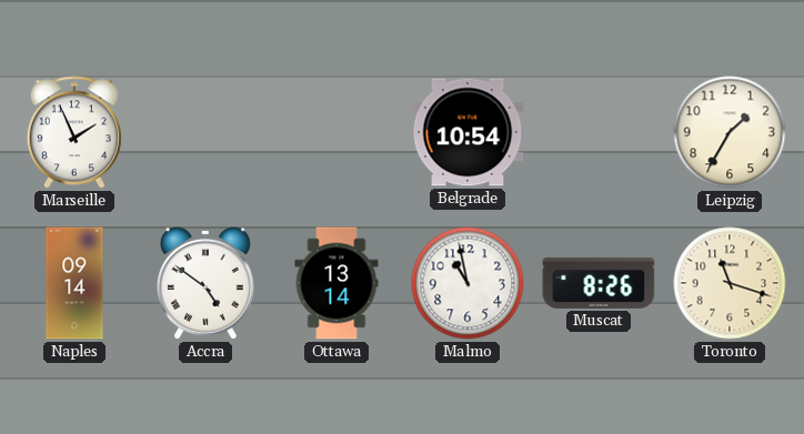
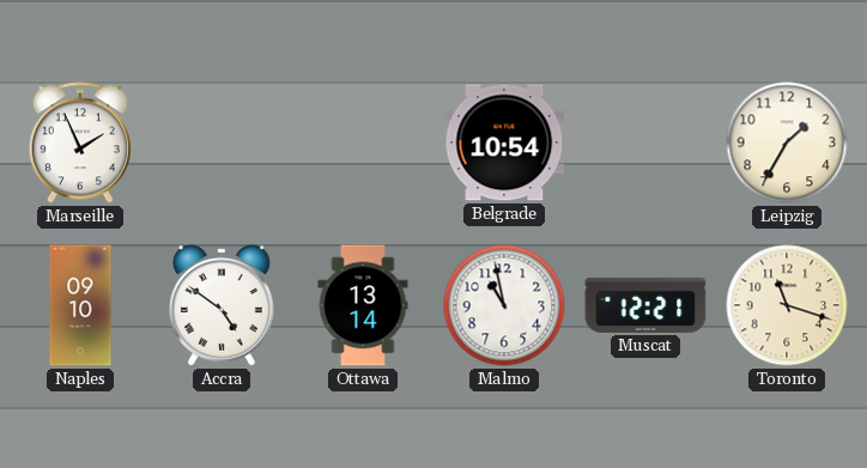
Naples: 09:14 -> 09:10 (80, 305)
Muscat: 8:26 -> 12:21 (645, 305)
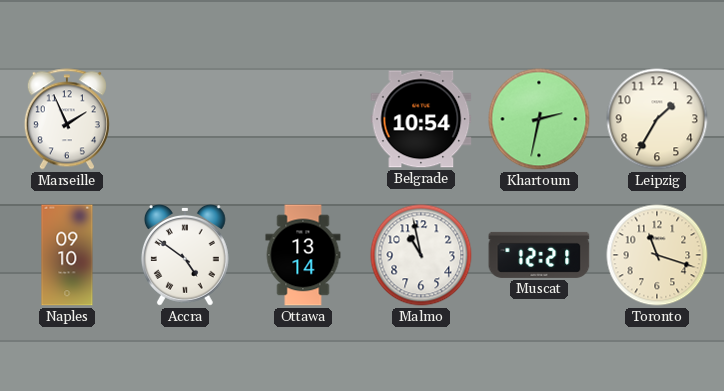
Khartoum: none -> 2:32 (539, 119)
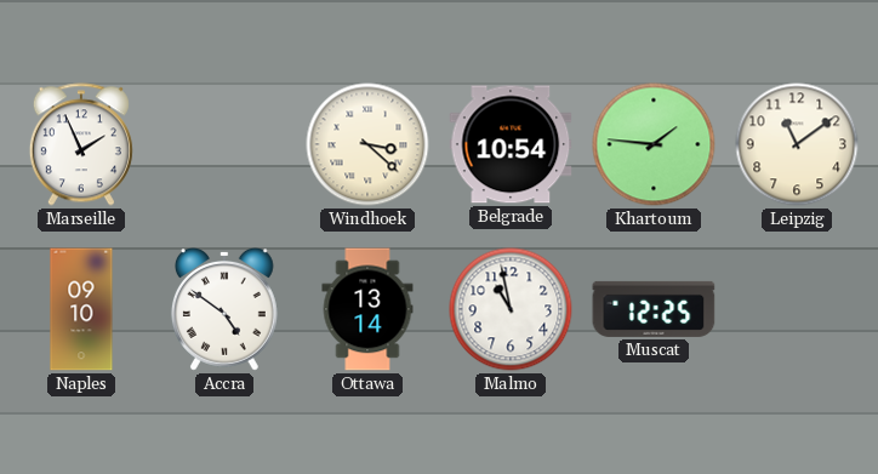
Windhoek: none -> 3:22 (367, 144)
Khartoum: 2:32 -> 1:46 (654, 144)
Leipzig: 1:35 -> 11:09 (797, 144)
Muscat: 12:21 -> 12:25 (654, 309)
Toronto: 11:18 -> none (657, 255)
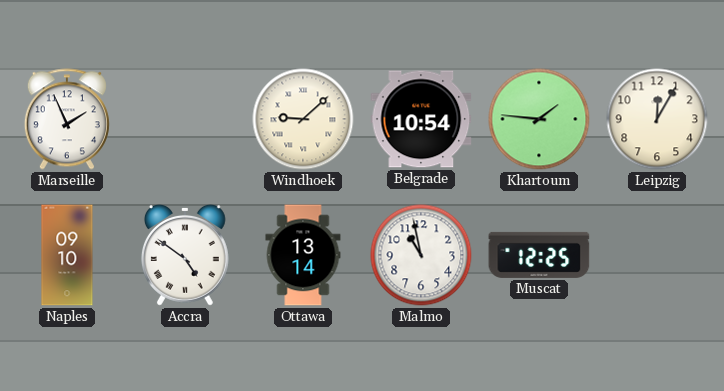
Windhoek: 3:22 -> 9:08 (303, 119)
Leipzig: 11:09 -> 12:05 (657, 119)
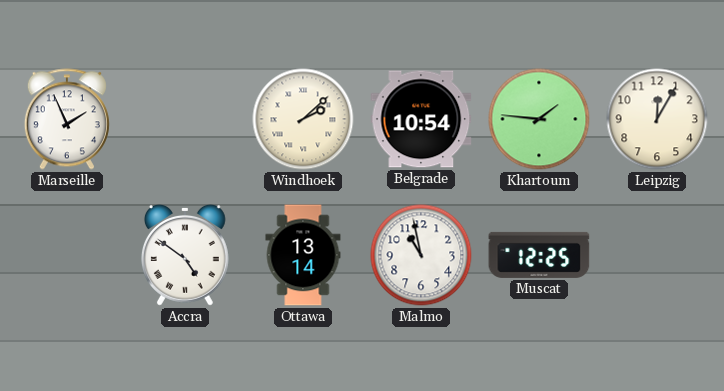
Windhoek: 9:08 -> 2:08 (303, 119)
Naples: 09:10 -> none (67, 255)
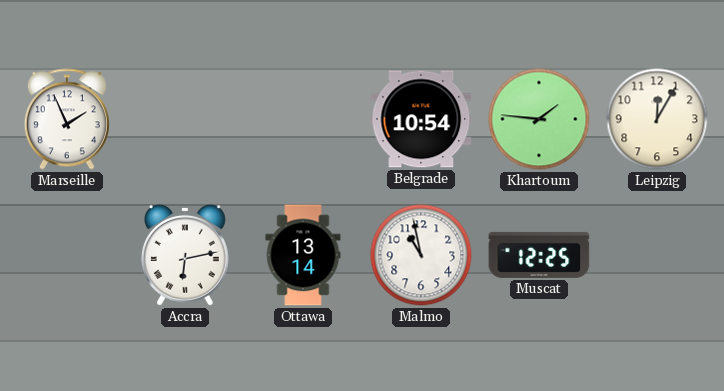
Windhoek: 2:08 -> none (303, 119)
Accra: 4:51 -> 6:13 (185, 255)
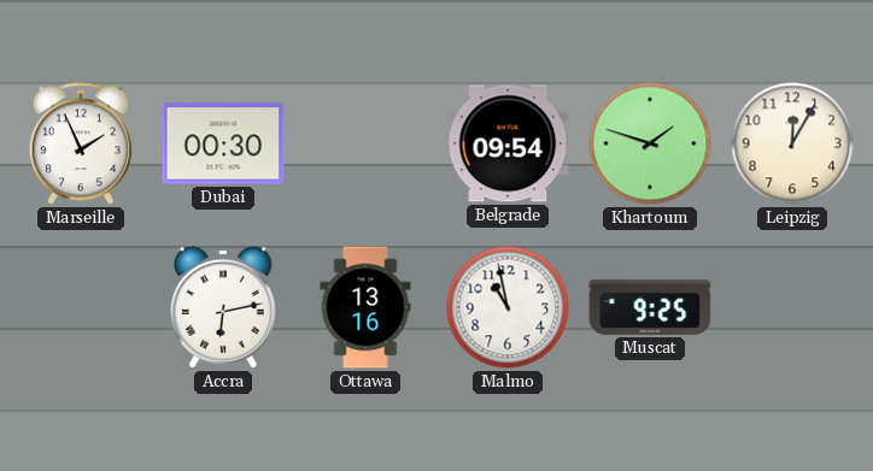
Dubai: none -> 00:30 (223, 143)
Belgrade: 10:54 -> 09:54 (508, 143)
Khartoum: 1:46 -> 1:48 (650, 143)
Ottawa: 13:14 -> 13:16 (365, 307)
Muscat: 12:25 -> 9:25 (650, 307)
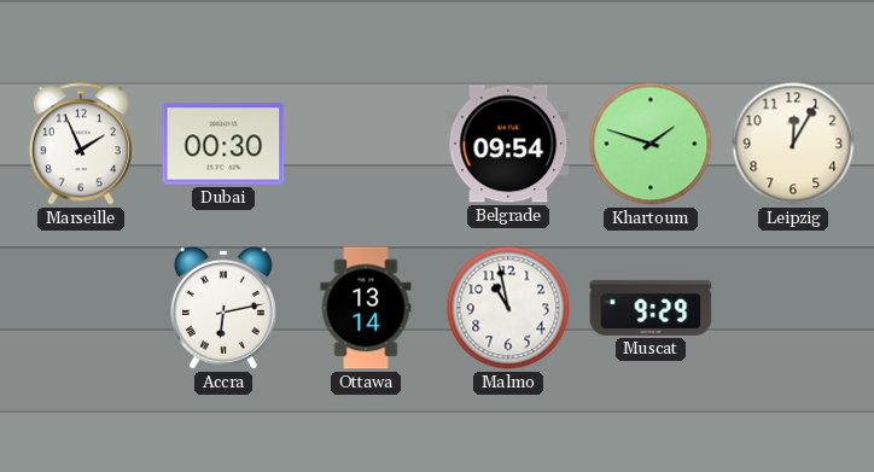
Ottawa: 13:16 -> 13:14 (366, 308)
Muscat: 9:25 -> 9:29 (651, 308)
